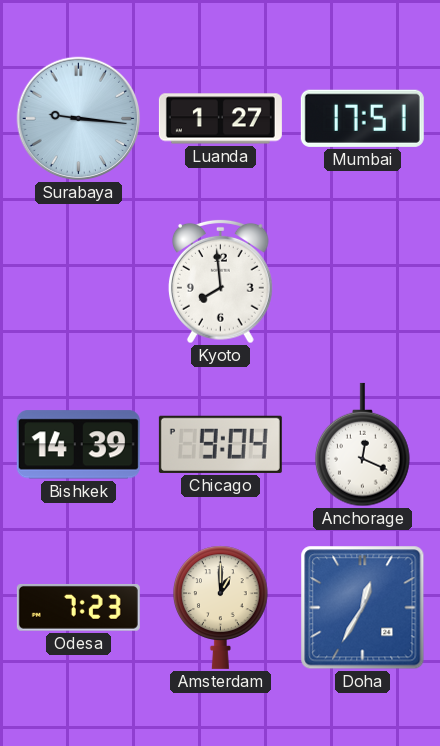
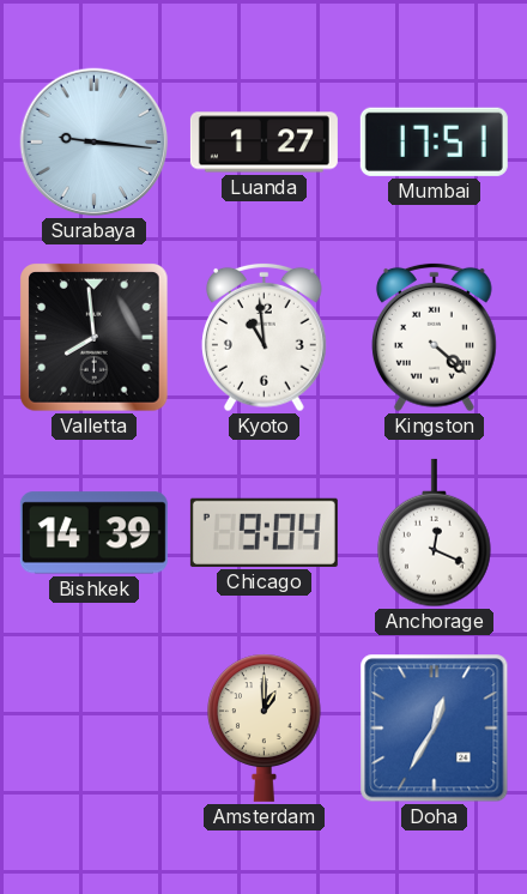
Valletta: none -> 7:59 (95, 338)
Kyoto: 7:59 -> 10:59 (265, 337)
Kingston: none -> 4:22 (435, 337)
Odesa: 7:23 -> none (78, 608)
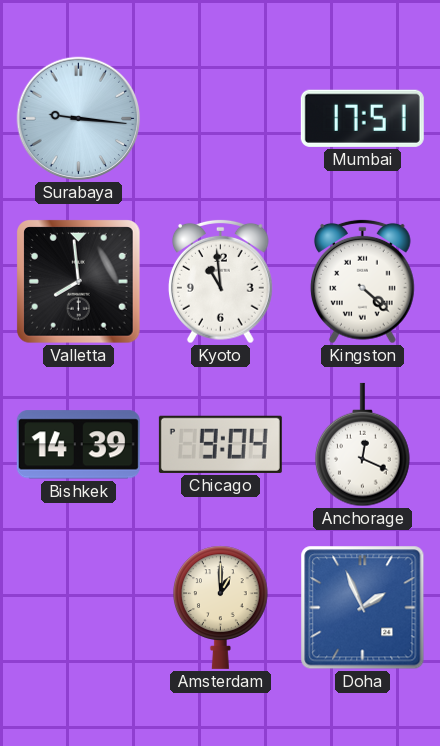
Luanda: 1:27 -> none (263, 143)
Doha: 12:35 -> 1:56 (363, 608)
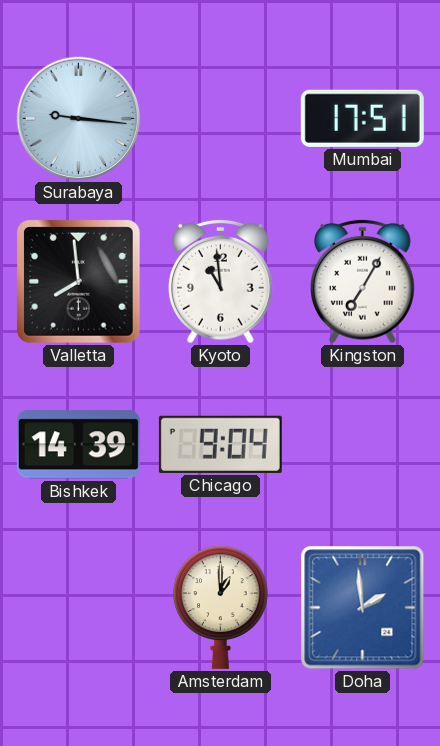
Kingston: 4:22 -> 7:05 (363, 281)
Anchorage: 12:19 -> none (363, 445)
Doha: 1:56 -> 1:59 (363, 608)
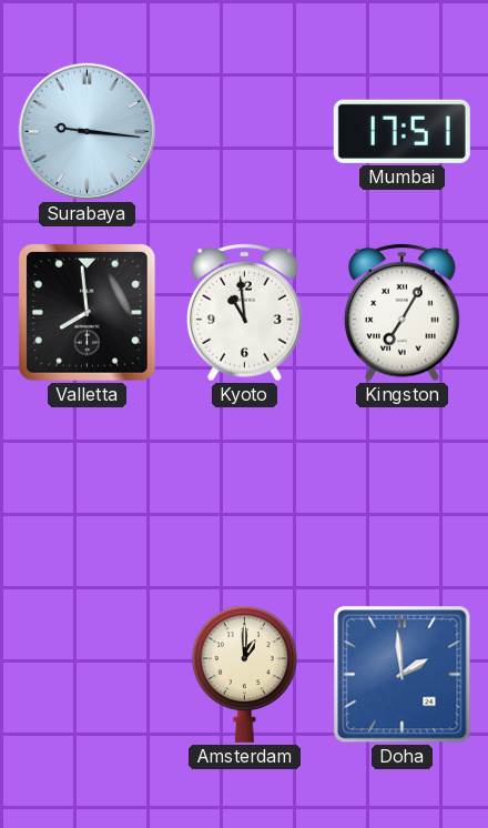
Bishkek: 14:39 -> none (78, 445)
Chicago: 9:04 -> none (220, 444)
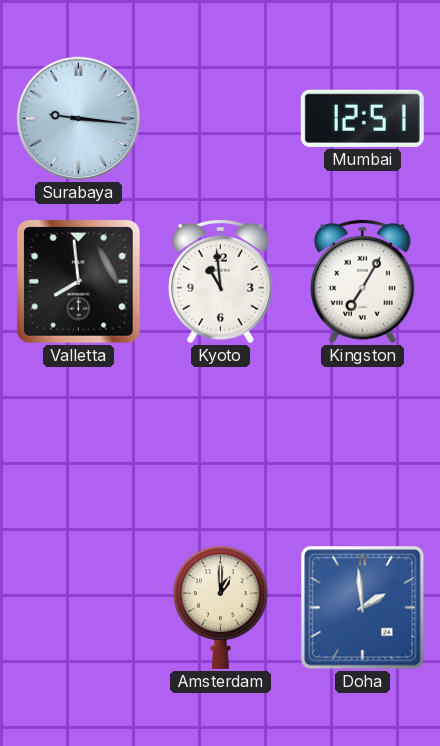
Mumbai: 17:51 -> 12:51 (362, 118)
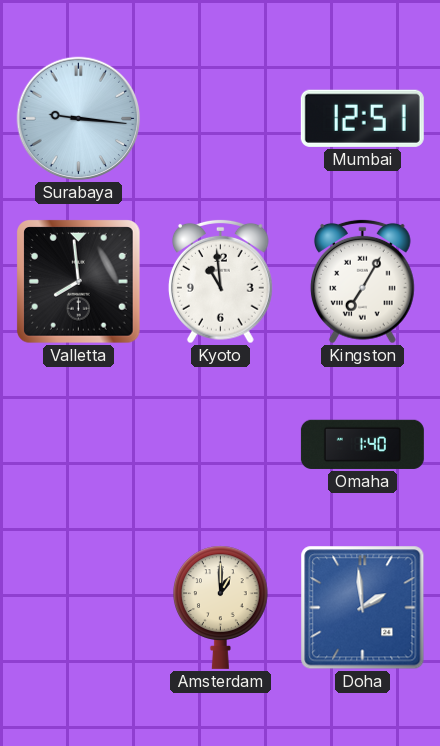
Omaha: none -> 1:40 (362, 444)
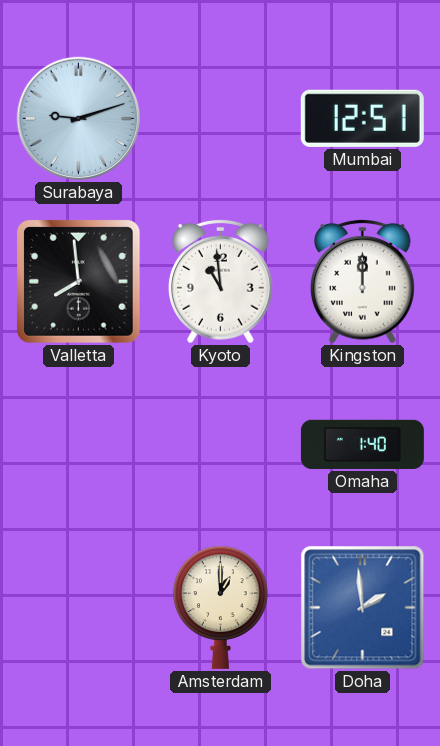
Surabaya: 9:16 -> 9:12 (79, 119)
Kingston: 7:05 -> 12:00 (363, 281)
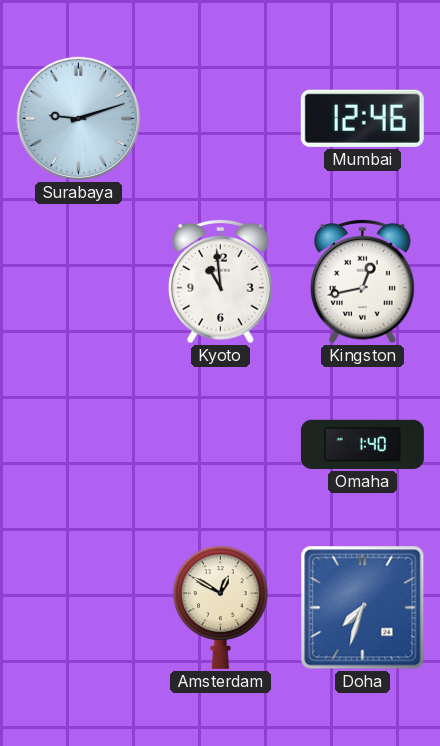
Mumbai: 12:51 -> 12:46 (362, 118)
Valletta: 7:59 -> none (79, 282)
Kingston: 12:00 -> 12:43 (363, 281)
Amsterdam: 1:00 -> 12:50 (221, 607)
Doha: 1:59 -> 7:33 (363, 608)
